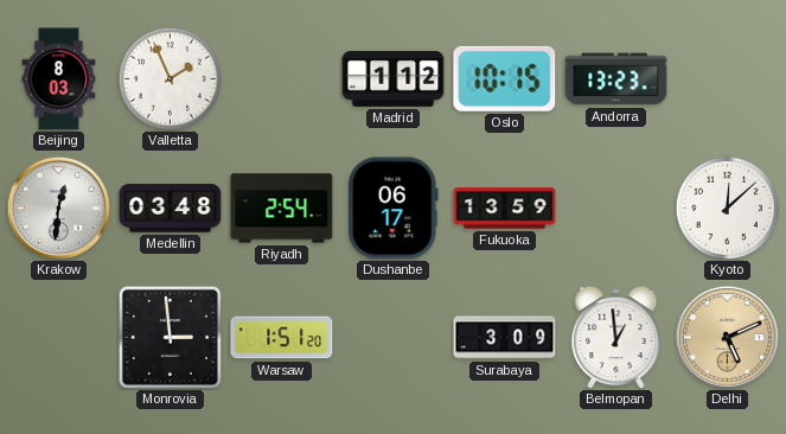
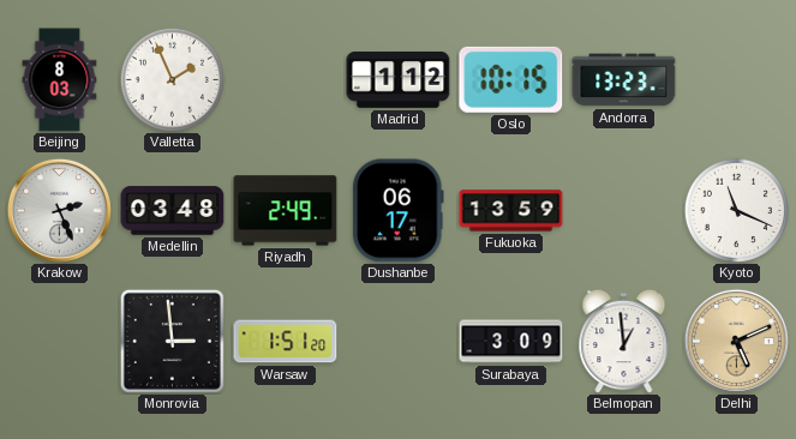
Krakow: 12:31 -> 2:26 (59, 210)
Riyadh: 2:54 -> 2:49 (286, 211)
Kyoto: 12:08 -> 11:19 (736, 210)
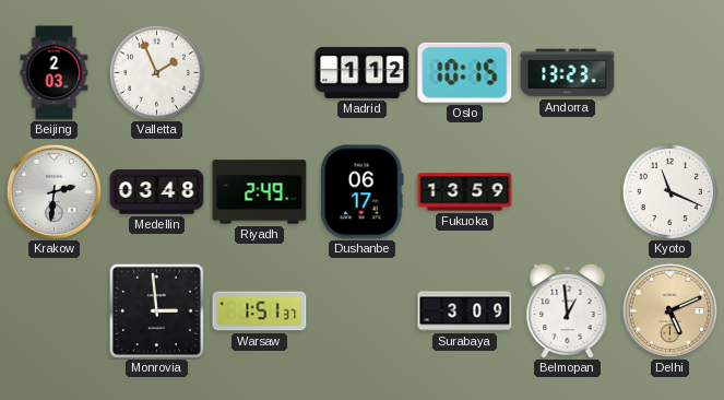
Beijing: 8:03 -> 2:03 (55, 73)
Krakow: 2:26 -> 2:31 (54, 191)
Warsaw: 1:51:20 -> 1:51:37 (260, 311)
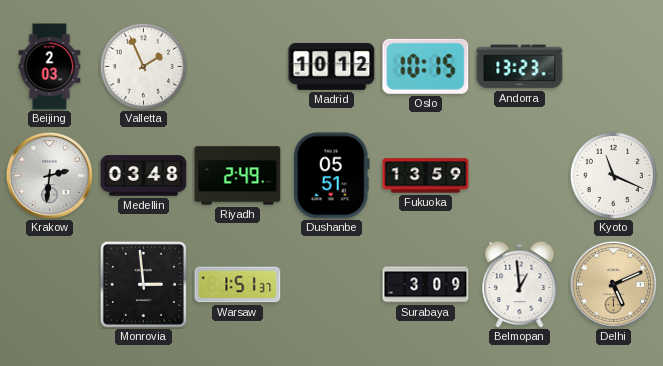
Madrid: 1:12 -> 10:12 (332, 66)
Dushanbe: 06:17 -> 05:51 (331, 176)
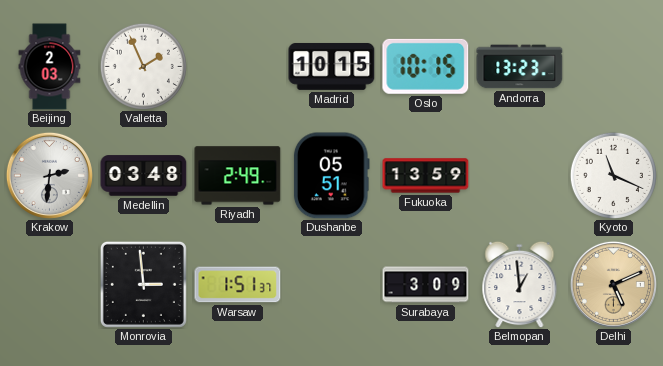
Madrid: 10:12 -> 10:15 (332, 66)
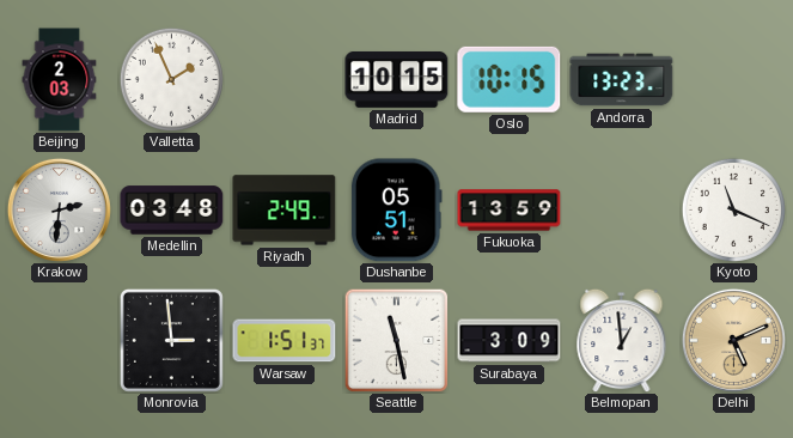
Seattle: none -> 11:28 (396, 340)
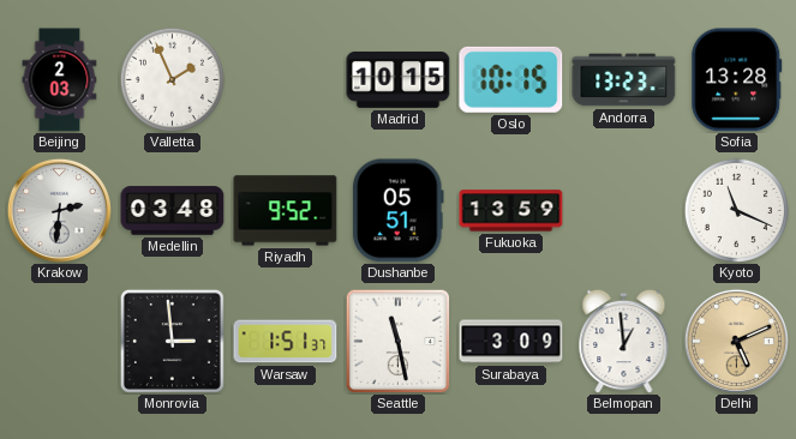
Sofia: none -> 13:28 (737, 80)
Riyadh: 2:49 -> 9:52 (286, 211)
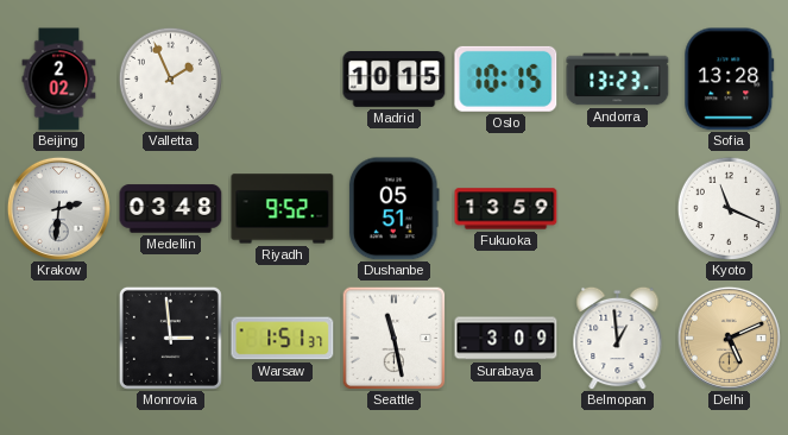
Beijing: 2:03 -> 2:02 (59, 80)
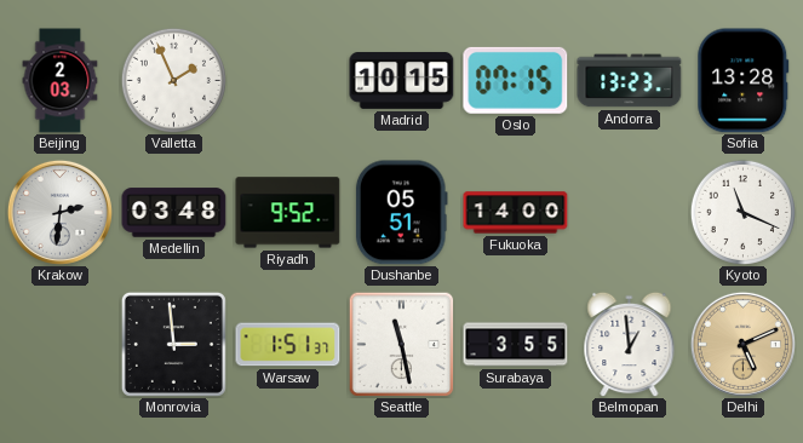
Beijing: 2:02 -> 2:03 (61, 81)
Oslo: 10:15 -> 07:15 (516, 80)
Fukuoka: 13:59 -> 14:00 (516, 213)
Surabaya: 3:09 -> 3:55 (516, 345)
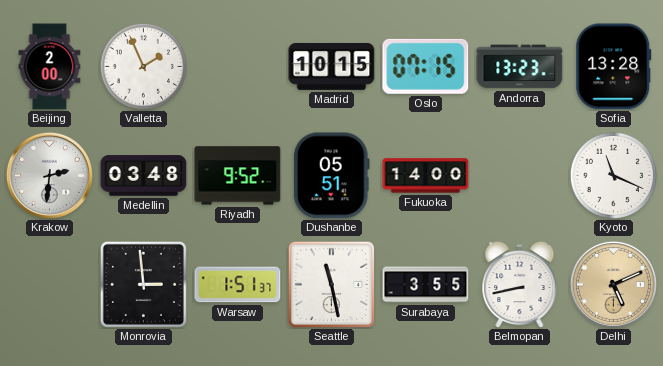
Beijing: 2:03 -> 2:00 (50, 67)
Belmopan: 12:59 -> 8:43 (520, 284)
